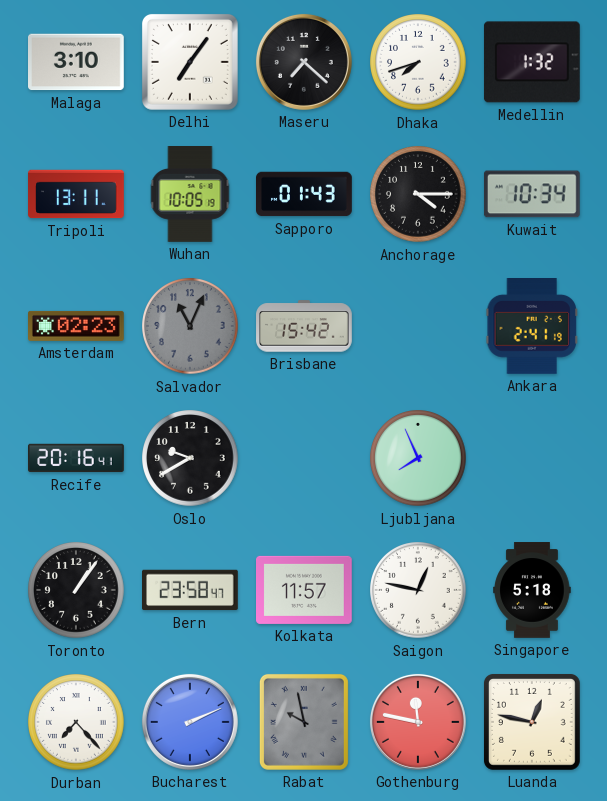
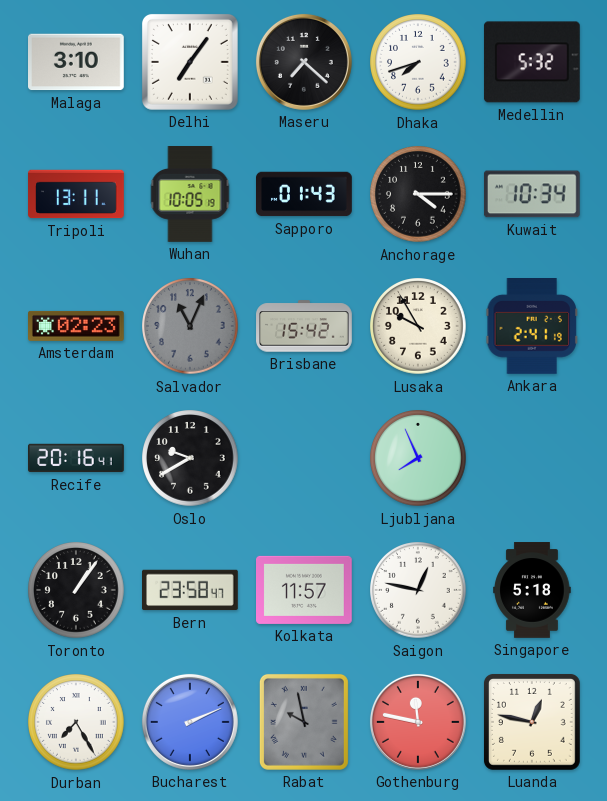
Medellin: 1:32 -> 5:32 (532, 62)
Lusaka: none -> 9:55 (418, 326)
Durban: 7:23 -> 7:25 (76, 722)
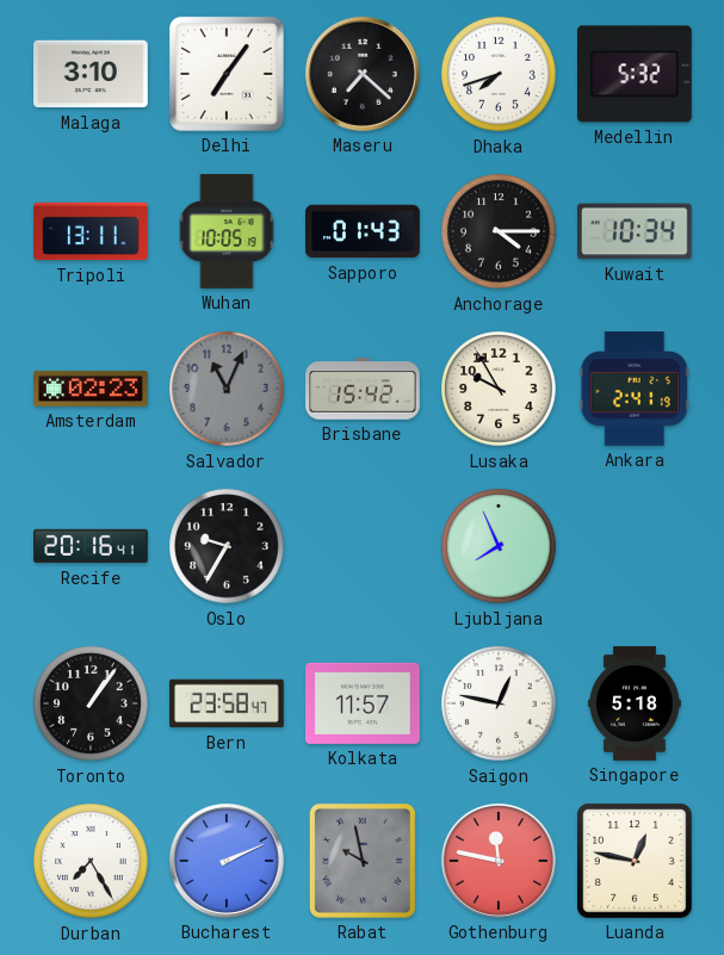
Oslo: 9:40 -> 9:35 (227, 546)
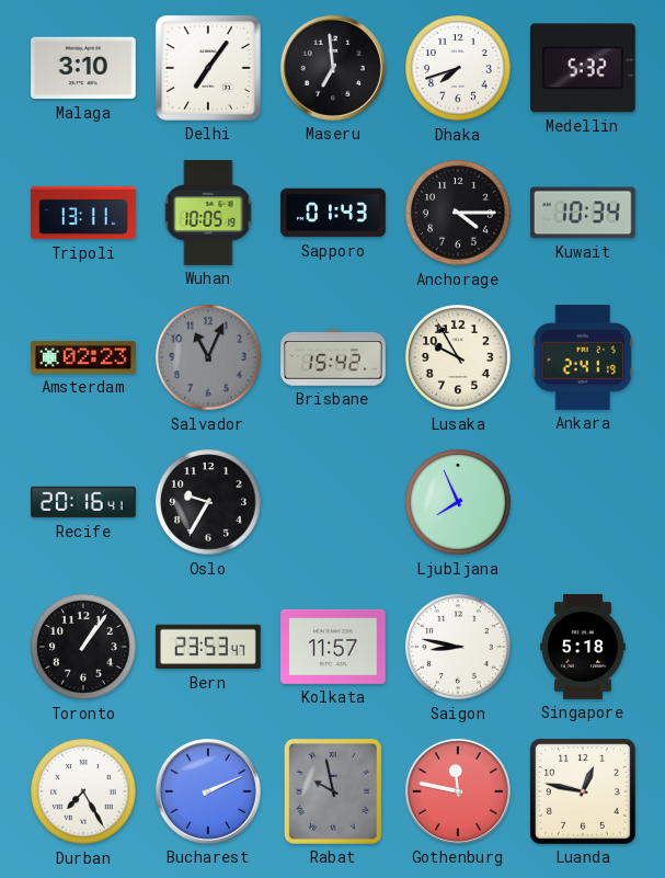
Maseru: 7:22 -> 6:59 (333, 68)
Bern: 23:58 -> 23:53 (209, 647)
Saigon: 12:47 -> 8:47 (458, 647)
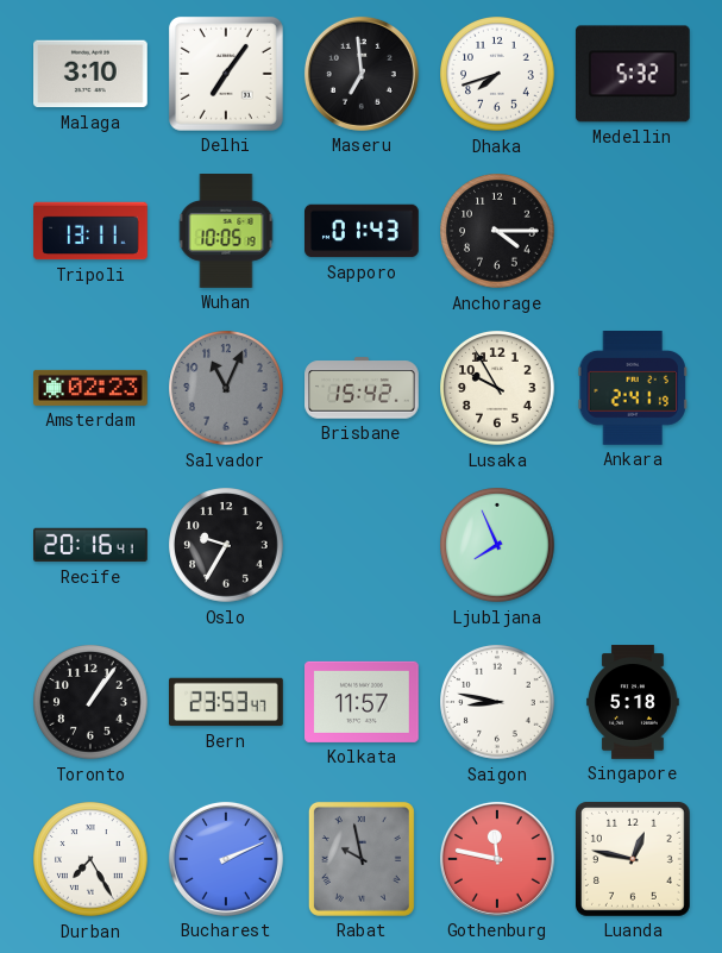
Kuwait: 10:34 -> none (583, 213)
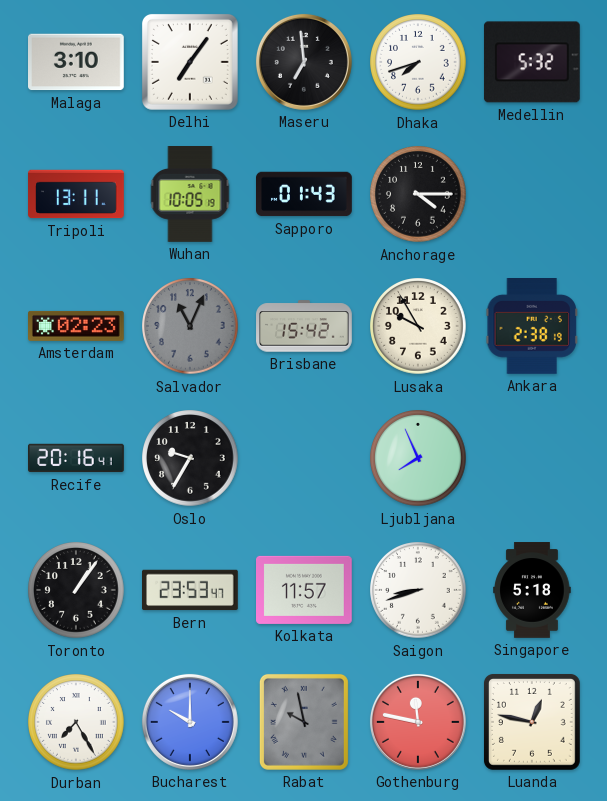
Ankara: 2:41 -> 2:38 (531, 327)
Saigon: 8:47 -> 8:42 (418, 590)
Bucharest: 2:11 -> 10:00 (190, 722)
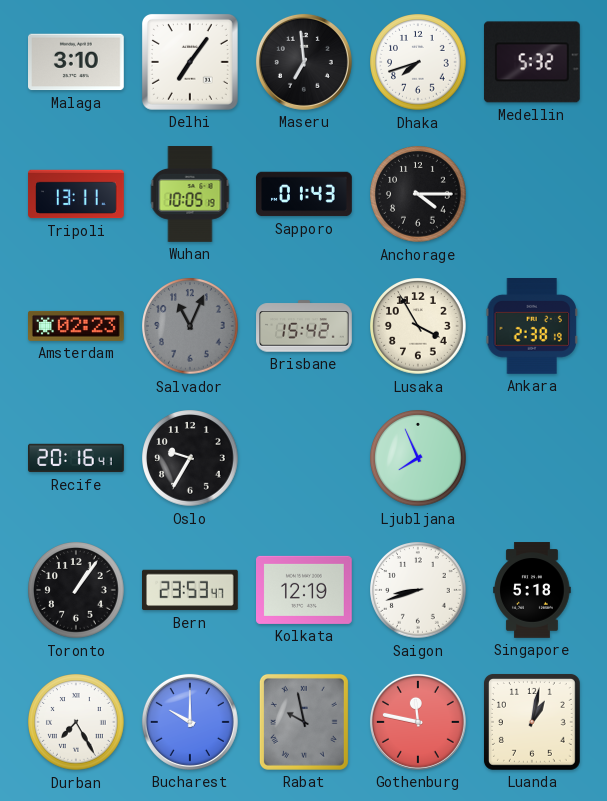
Lusaka: 9:55 -> 3:55 (418, 326)
Kolkata: 11:57 -> 12:19 (305, 590)
Luanda: 12:47 -> 1:02 (532, 722)
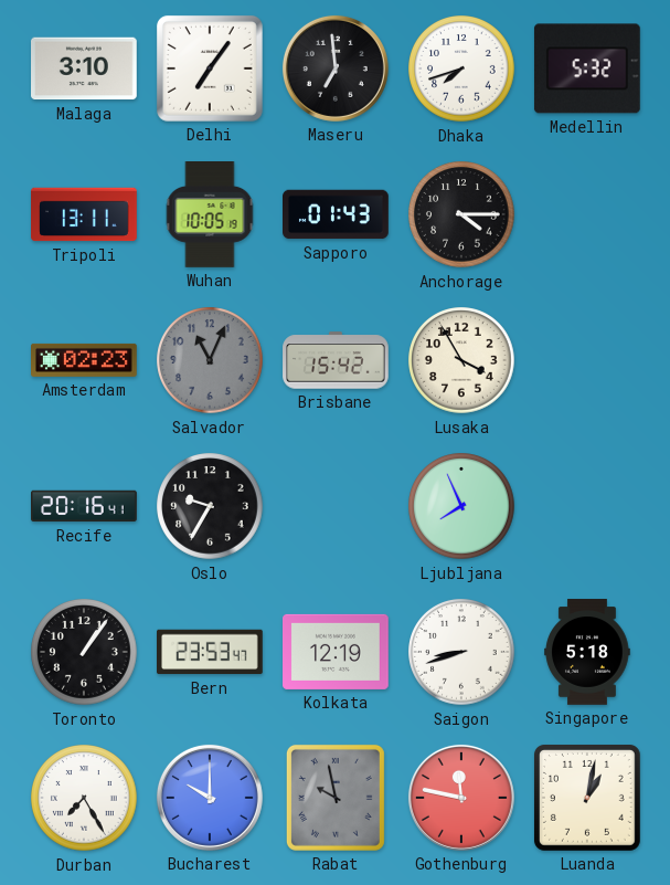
Ankara: 2:38 -> none (531, 327)
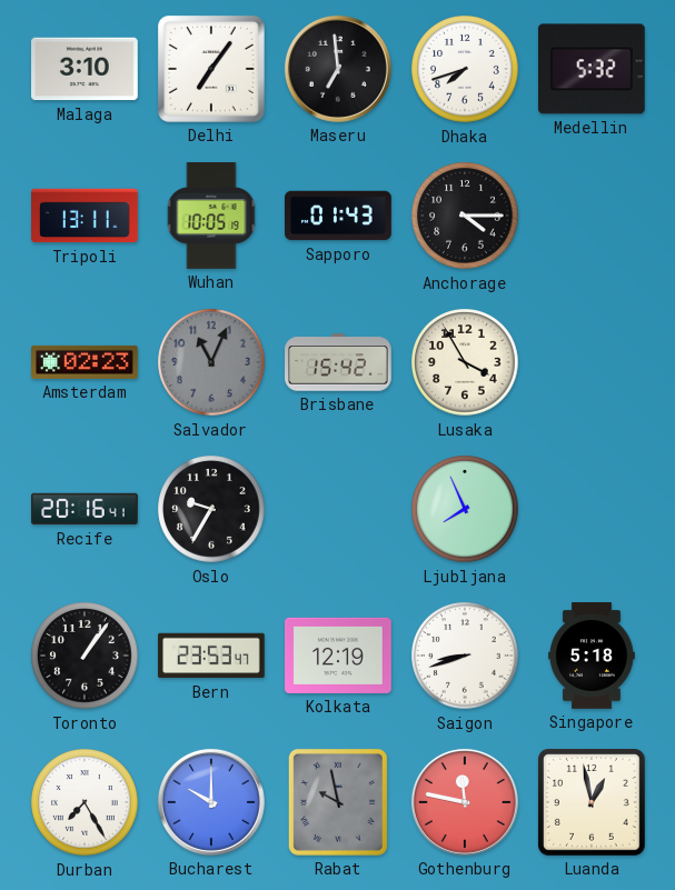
Luanda: 1:02 -> 12:58 (592, 802)
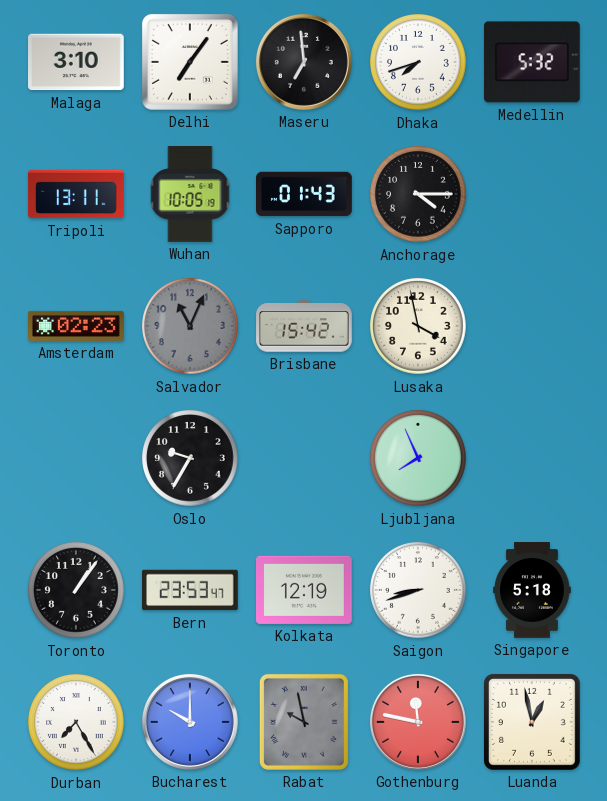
Lusaka: 3:55 -> 3:58 (418, 326)
Recife: 20:16 -> none (85, 509)
